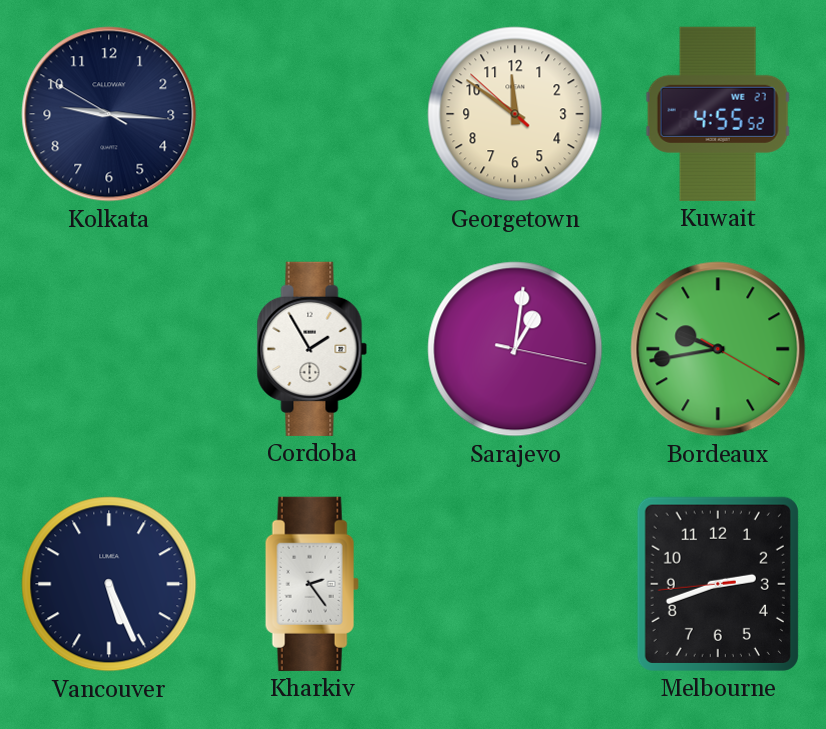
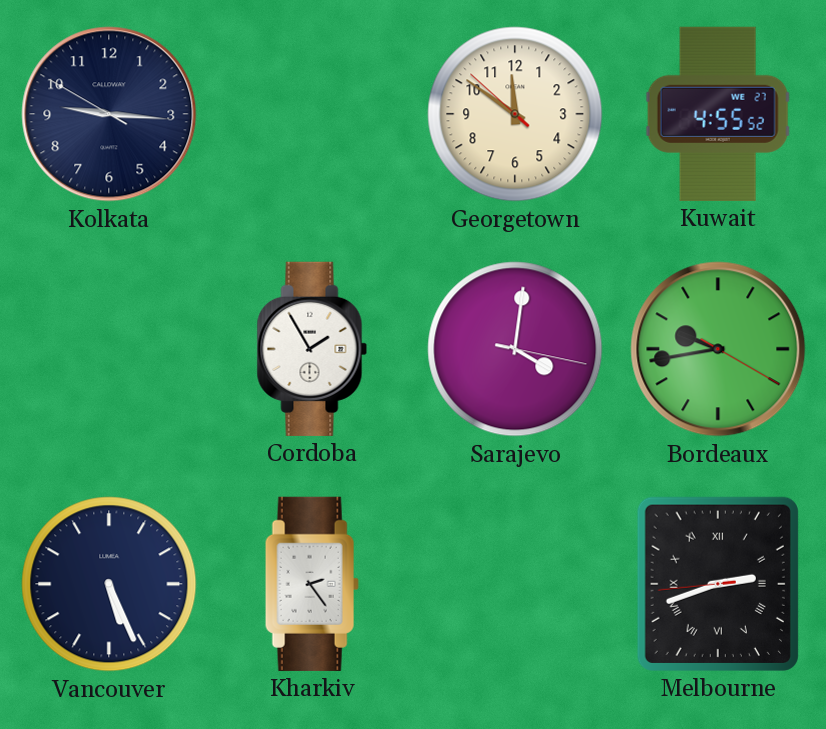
Sarajevo: 1:01 -> 4:01 (515, 349)
Melbourne numerals: Arabic -> Roman (718, 584)
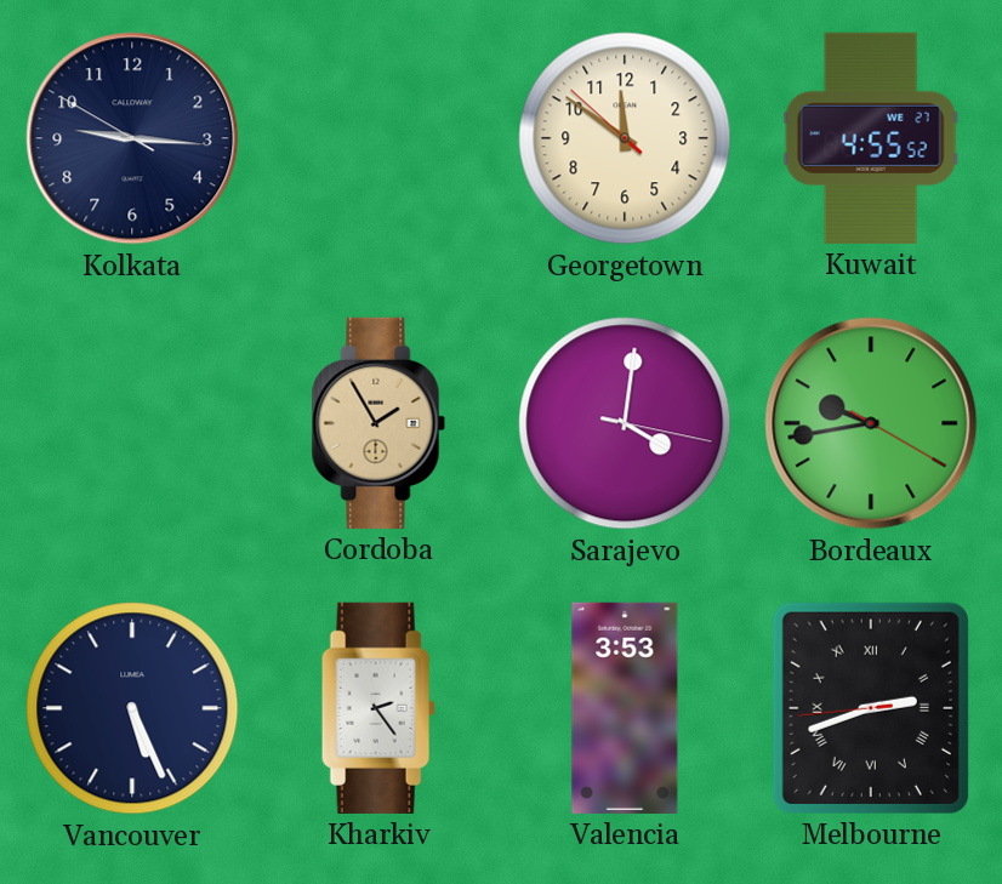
Cordoba dial: white -> champagne (378, 423)
Valencia: none -> 3:53 (625, 708)
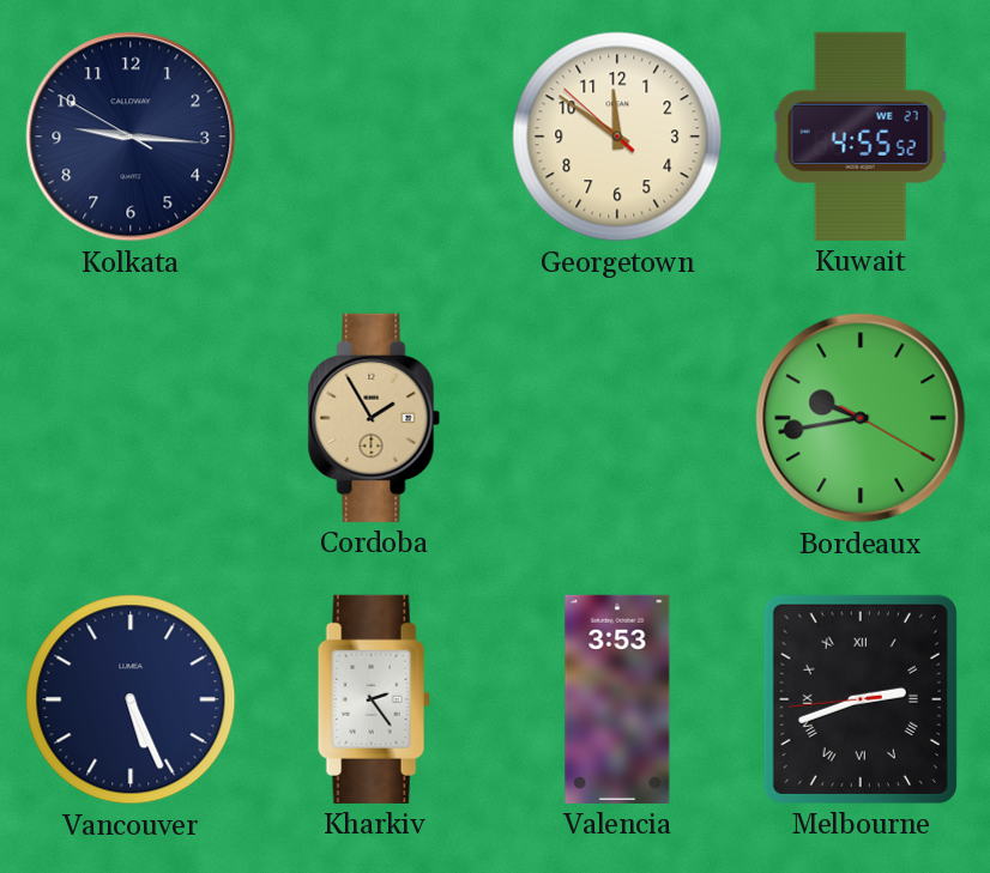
Sarajevo: 4:01 -> none (625, 423)
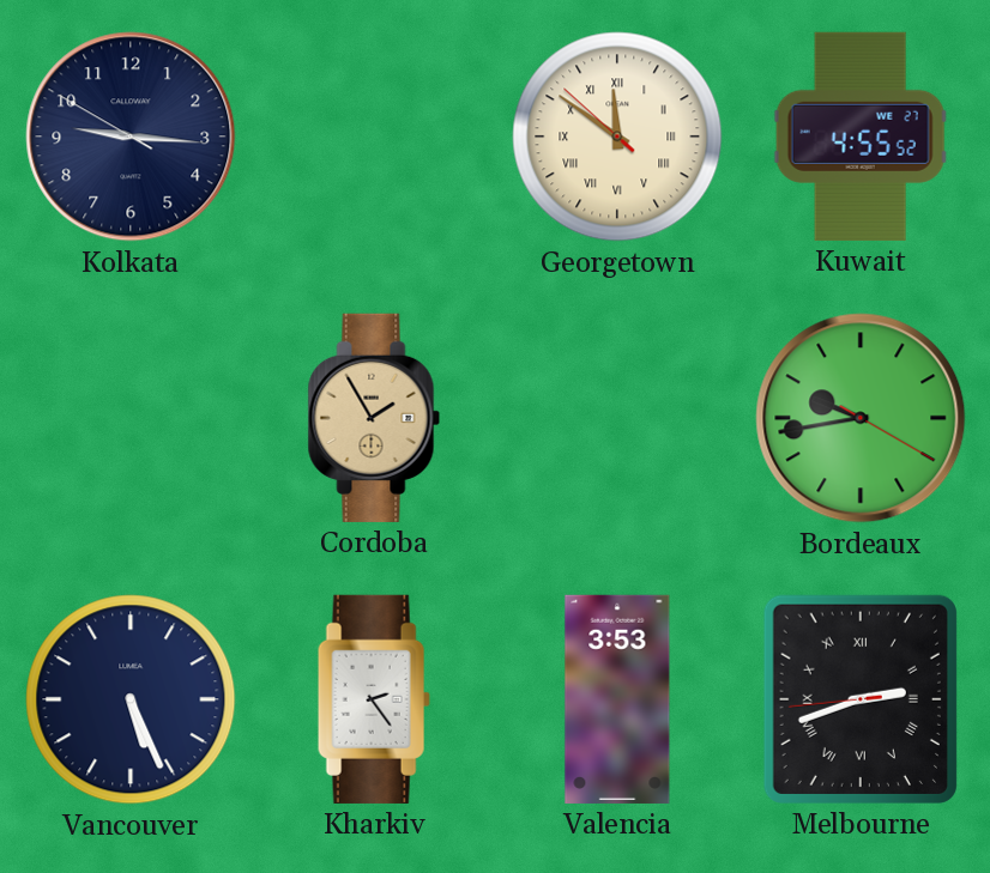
Georgetown numerals: Arabic -> Roman (617, 137)
